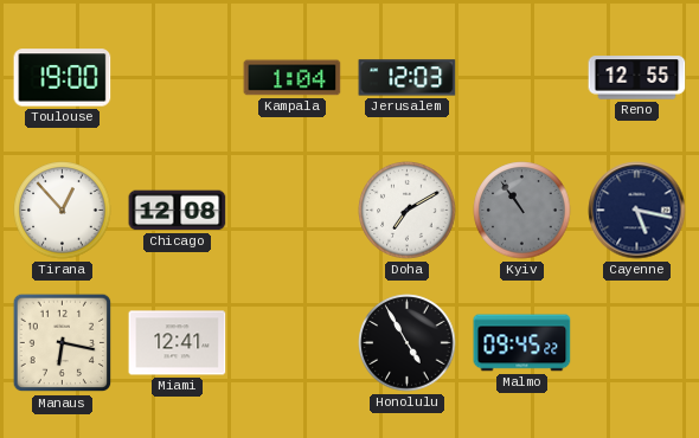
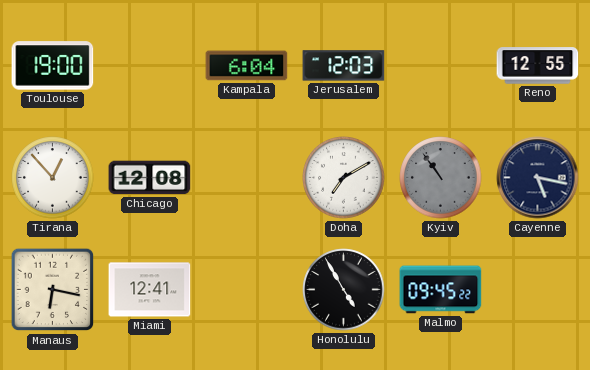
Kampala: 1:04 -> 6:04 (247, 66)
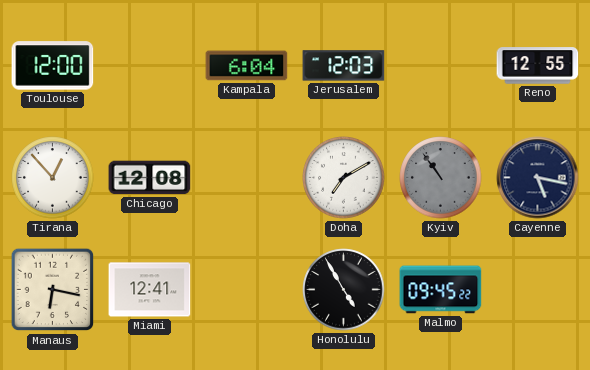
Toulouse: 19:00 -> 12:00 (53, 66)
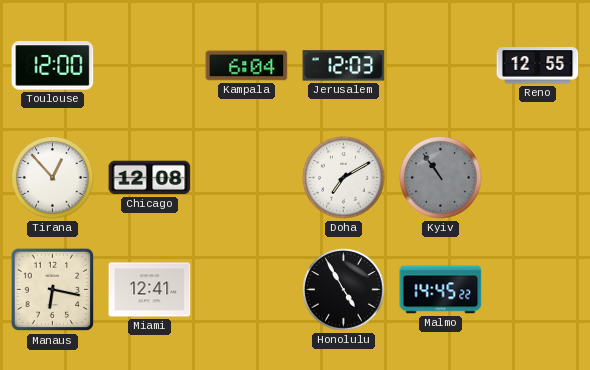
Cayenne: 5:17 -> none (538, 178)
Malmo: 09:45 -> 14:45 (441, 290)
